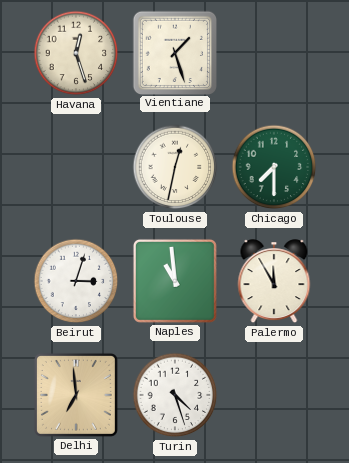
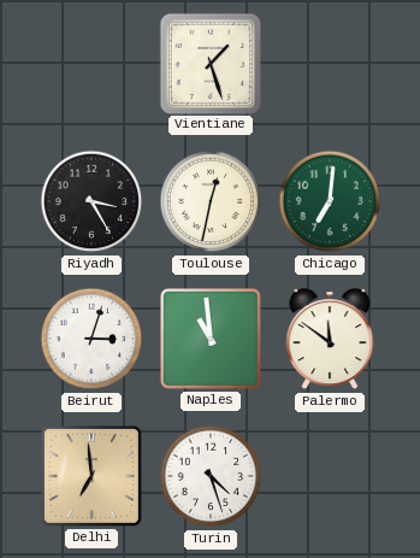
Havana: 12:27 -> none (76, 53)
Riyadh: none -> 3:25 (91, 201)
Chicago: 7:30 -> 7:01 (330, 201)
Palermo: 11:55 -> 11:51 (330, 340)
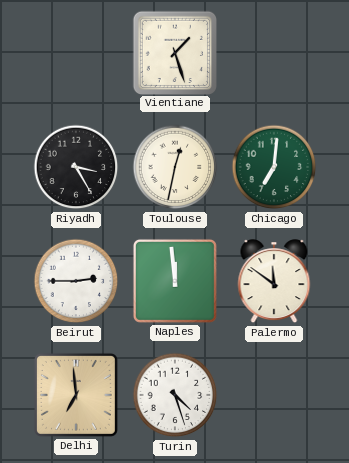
Beirut: 3:03 -> 2:45 (76, 281)
Naples: 10:59 -> 11:59 (175, 281)
